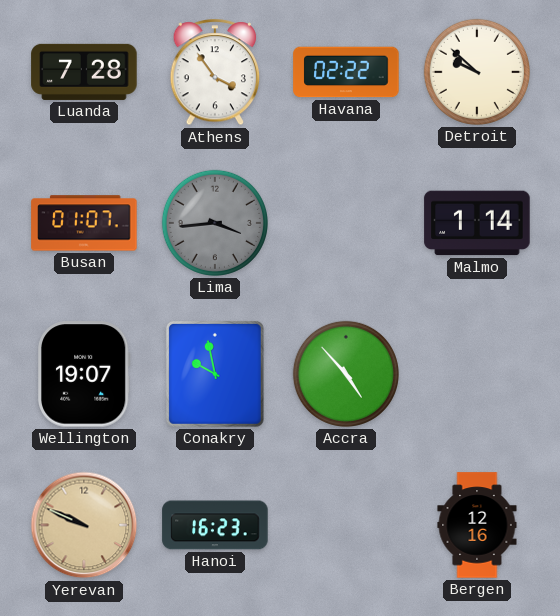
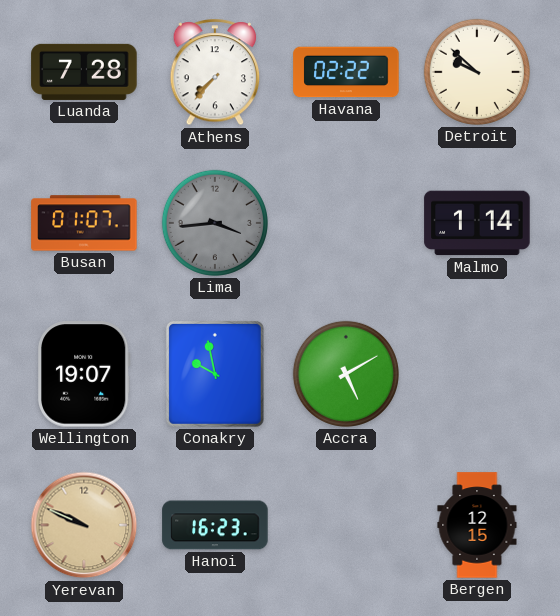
Athens: 3:54 -> 7:37 (215, 73)
Accra: 4:53 -> 5:10 (346, 374)
Bergen: 12:16 -> 12:15 (477, 525)
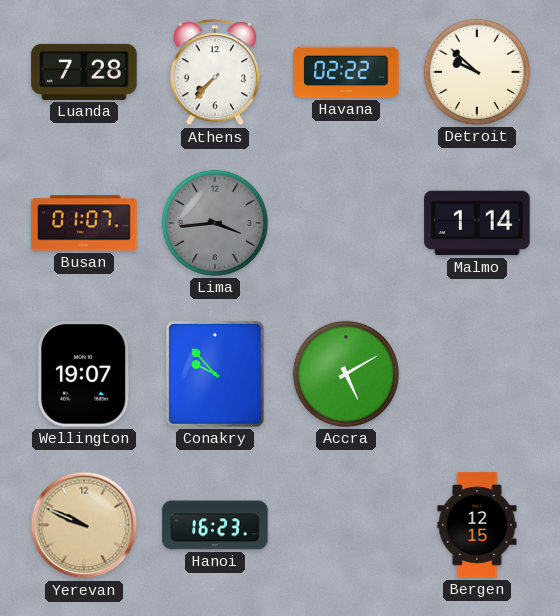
Conakry: 9:58 -> 9:53 (215, 374)
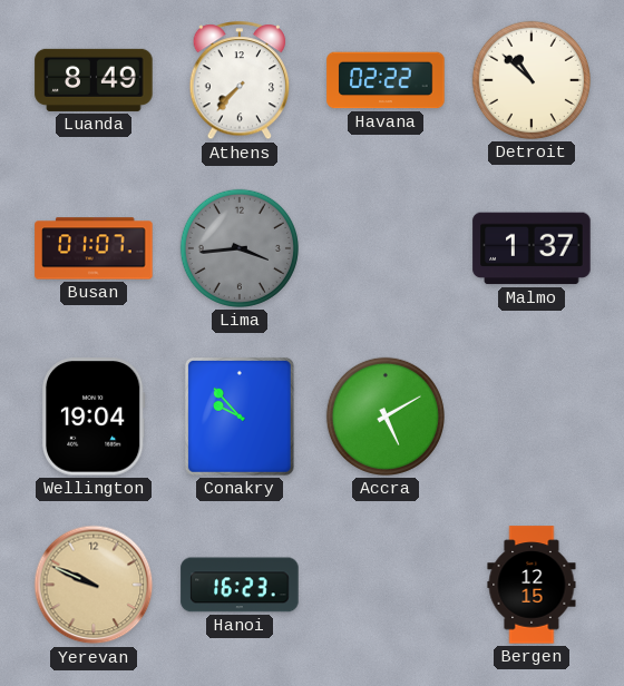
Luanda: 7:28 -> 8:49 (94, 80)
Detroit: 9:52 -> 10:52 (532, 80)
Malmo: 1:14 -> 1:37 (532, 248)
Wellington: 19:07 -> 19:04 (94, 416)
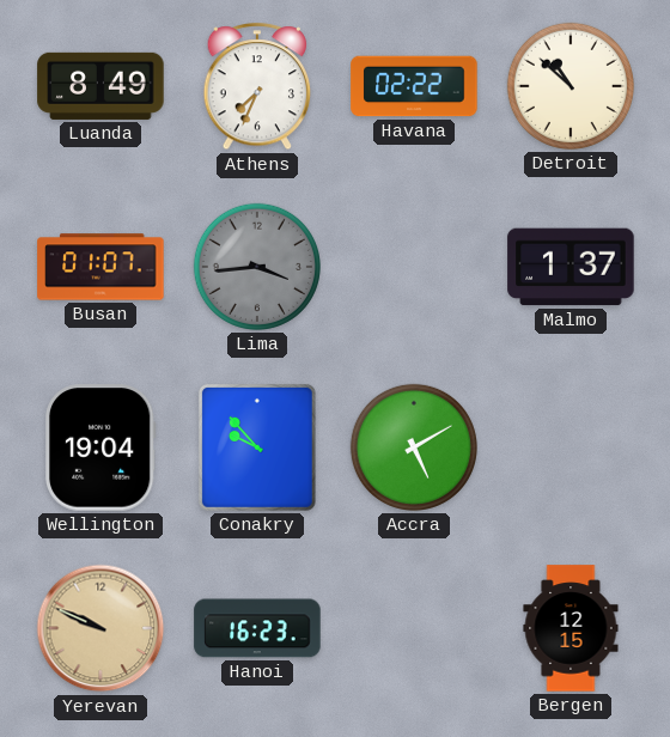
Athens: 7:37 -> 7:34 (257, 87)
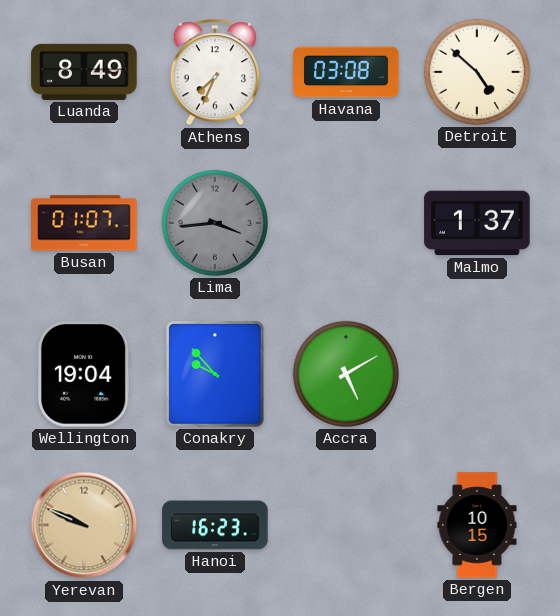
Havana: 02:22 -> 03:08 (346, 72)
Detroit: 10:52 -> 4:52 (477, 72)
Bergen: 12:15 -> 10:15 (477, 525)
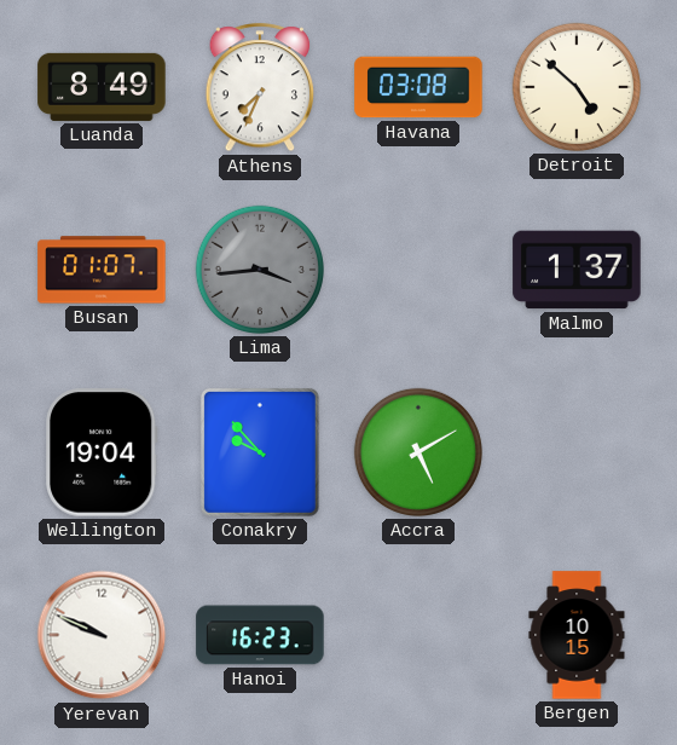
Yerevan dial: champagne -> white (102, 635)
